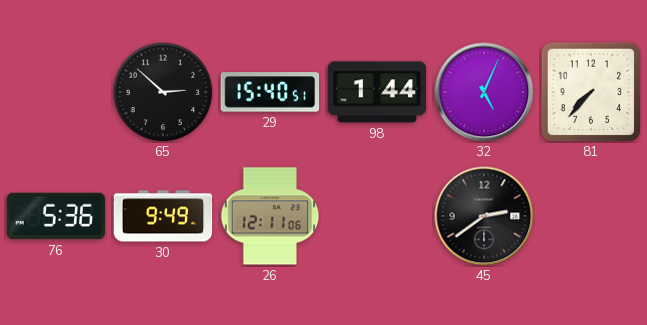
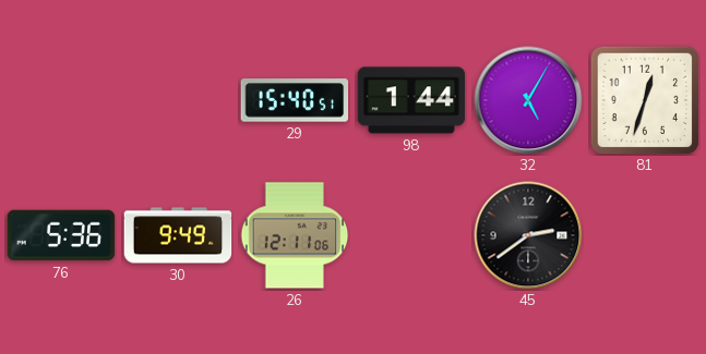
65: 2:52 -> none (163, 92)
32: 5:04 -> 5:05 (528, 100)
81: 7:37 -> 12:33 (645, 100)
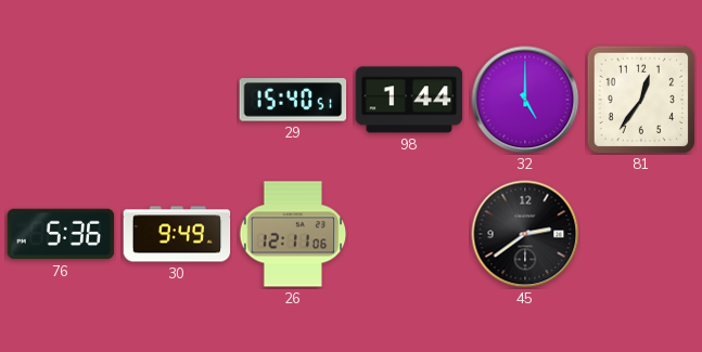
32: 5:05 -> 5:00 (525, 100)
81: 12:33 -> 12:36 (641, 100)
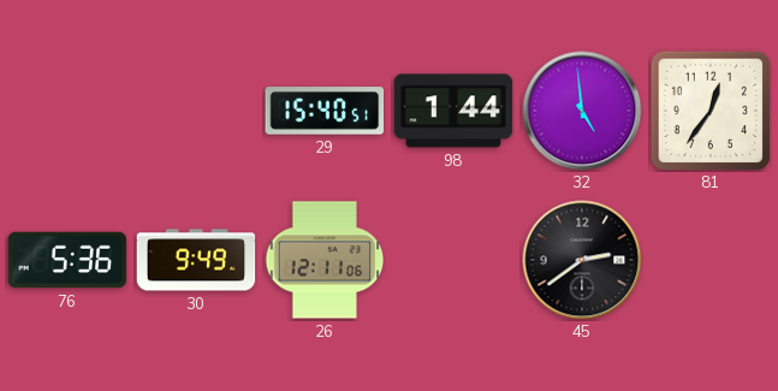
32: 5:00 -> 4:59 (582, 111)
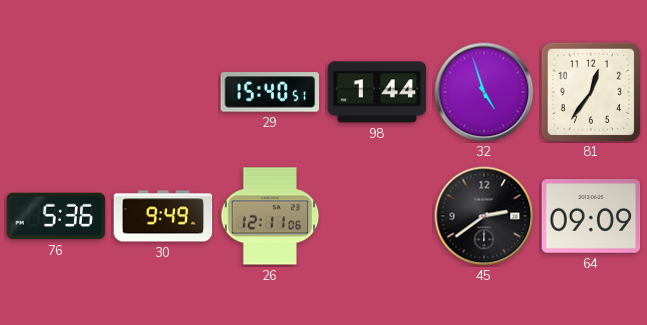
32: 4:59 -> 4:57 (484, 92)
64: none -> 09:09 (591, 216)
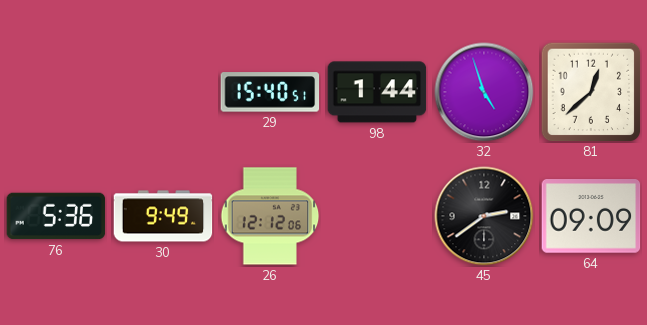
81: 12:36 -> 12:38 (591, 92)
26: 12:11 -> 12:12 (270, 216)
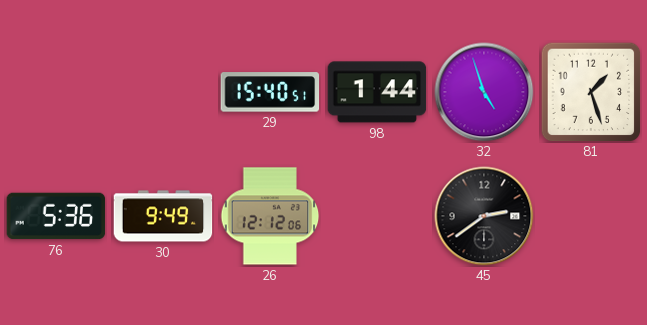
81: 12:38 -> 1:27 (591, 92)
64: 09:09 -> none (591, 216)
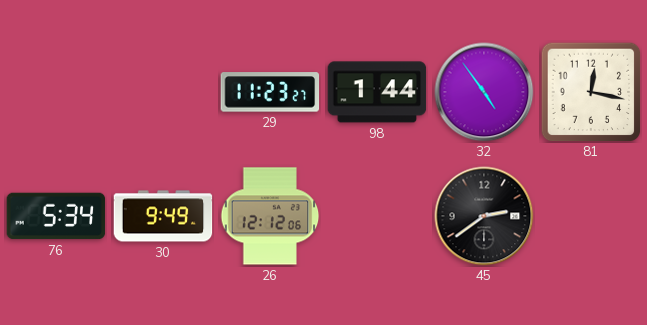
29: 15:40 -> 11:23 (270, 92)
32: 4:57 -> 4:54 (484, 92)
81: 1:27 -> 12:17 (591, 92)
76: 5:36 -> 5:34 (56, 216)
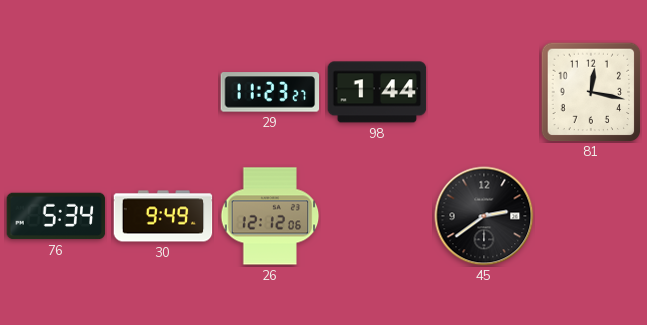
32: 4:54 -> none (484, 92)
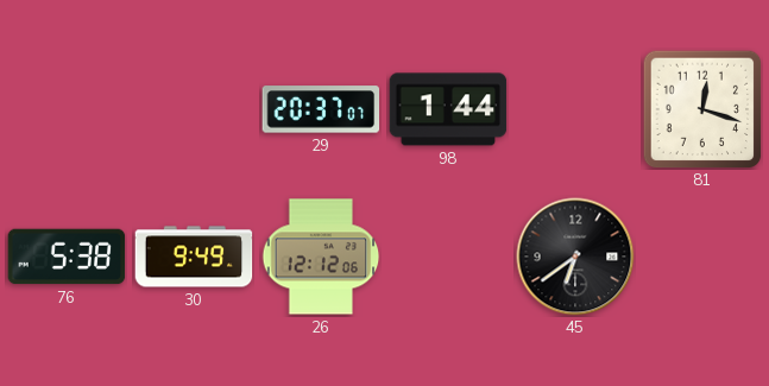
29: 11:23 -> 20:37 (321, 109)
81: 12:17 -> 12:18 (702, 109)
76: 5:34 -> 5:38 (67, 257)
45: 2:39 -> 6:39 (575, 257)
